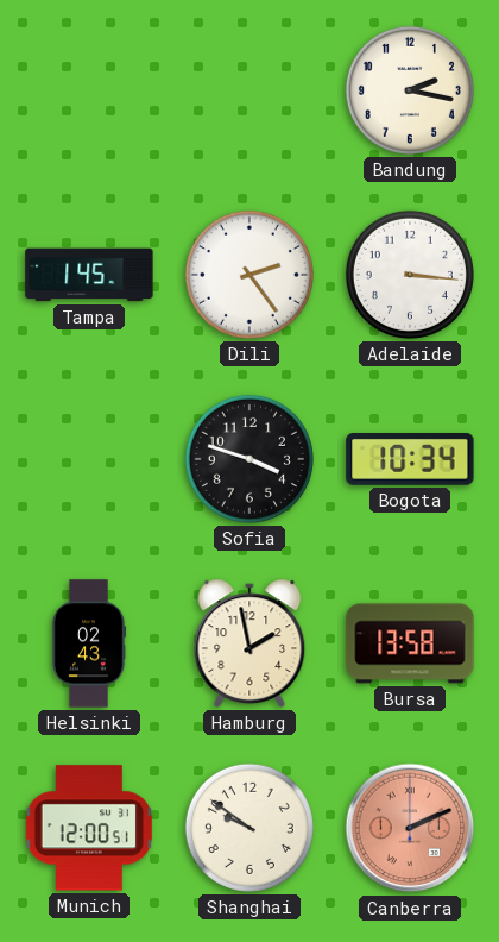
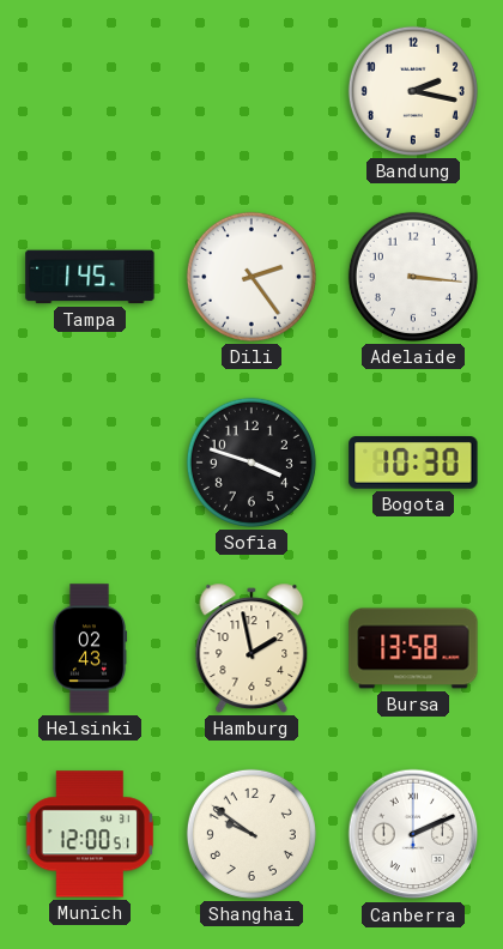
Bogota: 10:34 -> 10:30 (413, 464)
Canberra dial: salmon -> white (413, 834)
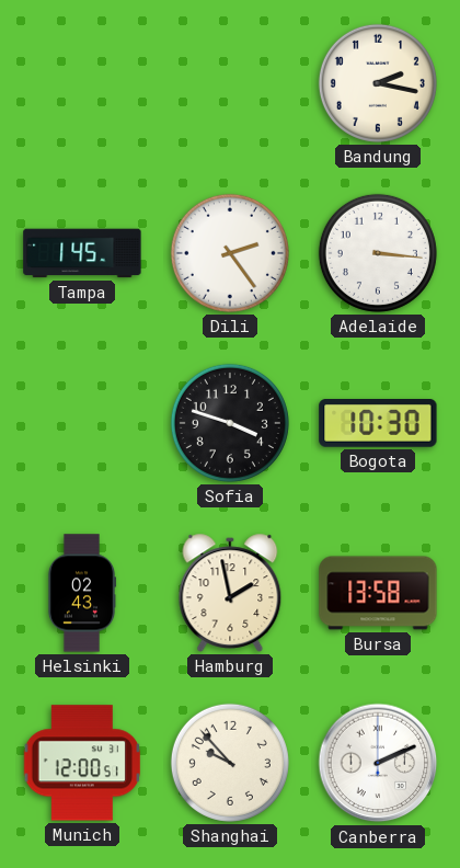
Shanghai: 9:51 -> 9:53 (230, 763)
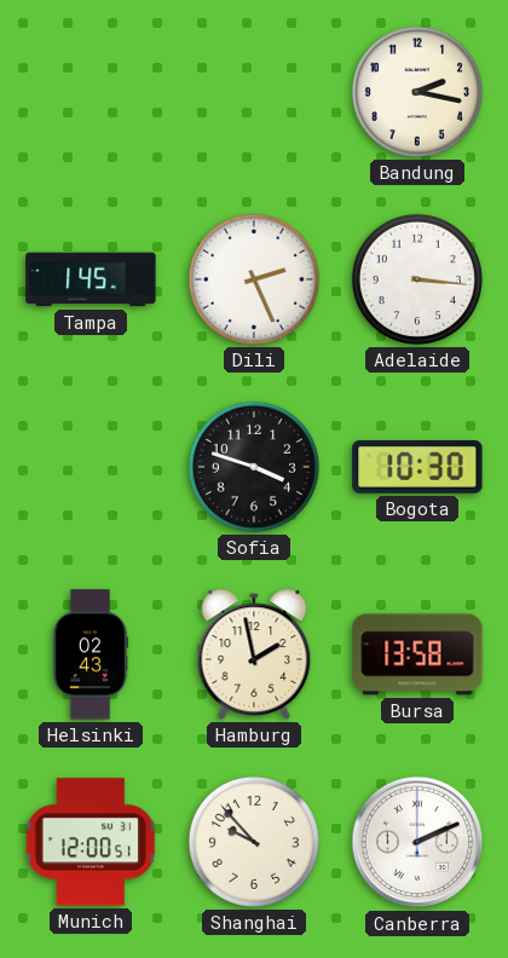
Dili: 2:24 -> 2:26 (254, 279)
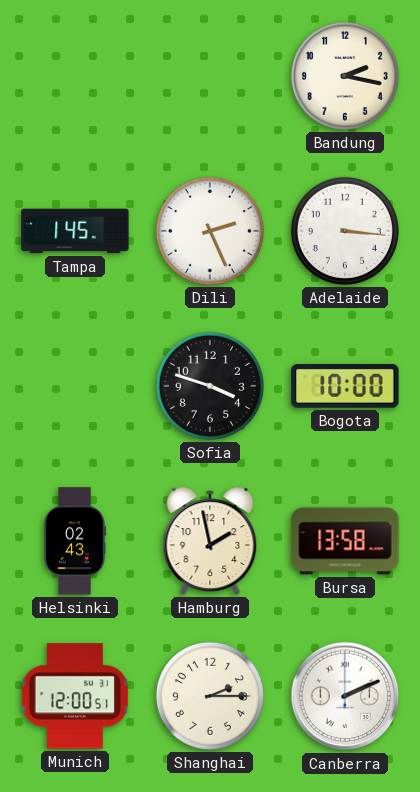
Bogota: 10:30 -> 10:00 (345, 387)
Shanghai: 9:53 -> 2:15 (210, 696)
